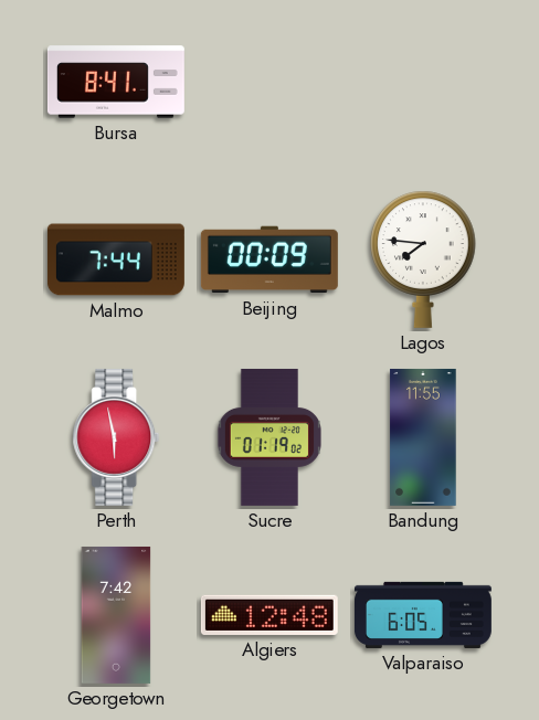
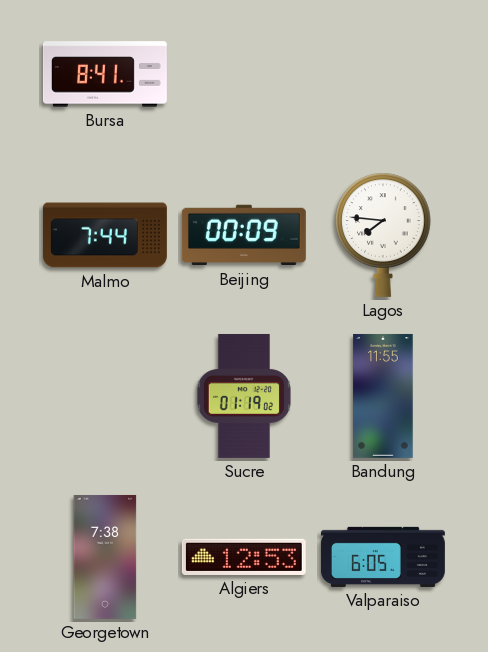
Perth: 5:58 -> none (116, 437)
Georgetown: 7:42 -> 7:38 (105, 557)
Algiers: 12:48 -> 12:53 (244, 557)
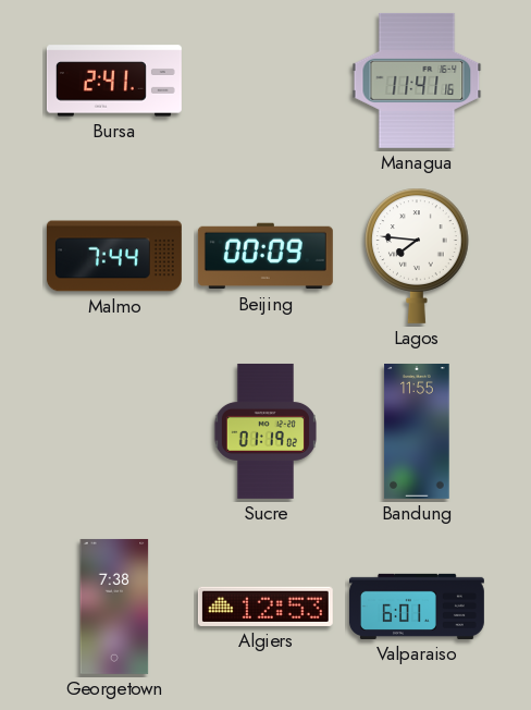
Bursa: 8:41 -> 2:41 (114, 81)
Managua: none -> 11:41 (417, 81)
Valparaiso: 6:05 -> 6:01 (417, 607)
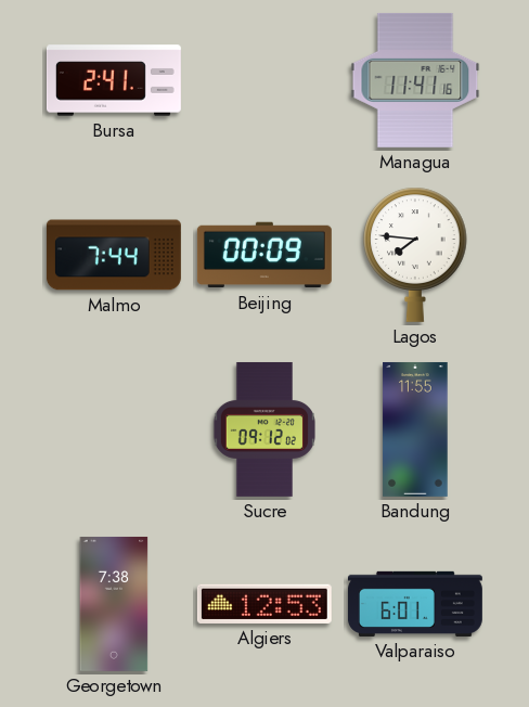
Sucre: 01:19 -> 09:12 (263, 429)
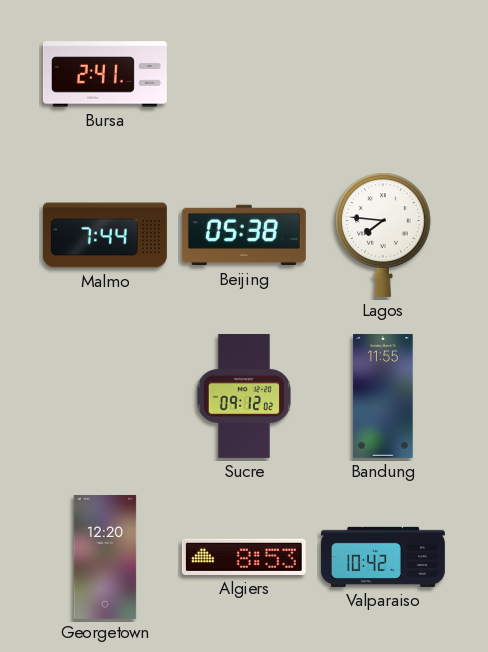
Managua: 11:41 -> none (415, 80)
Beijing: 00:09 -> 05:38 (244, 235)
Georgetown: 7:38 -> 12:20 (105, 557)
Algiers: 12:53 -> 8:53 (244, 557)
Valparaiso: 6:01 -> 10:42 (383, 557)
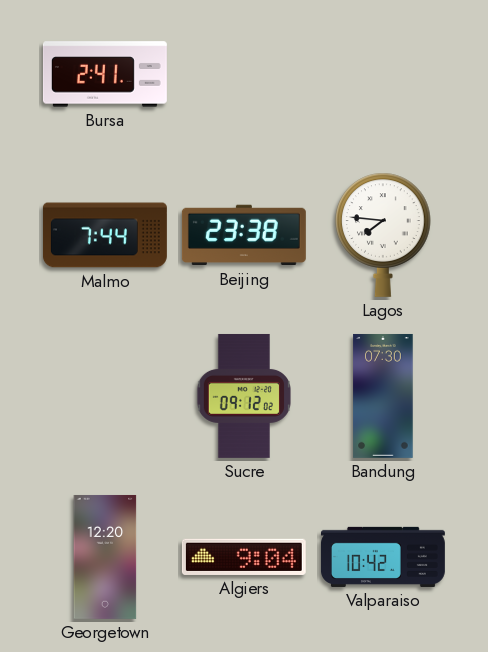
Beijing: 05:38 -> 23:38 (244, 235)
Bandung: 11:55 -> 07:30 (383, 396)
Algiers: 8:53 -> 9:04 (244, 557)
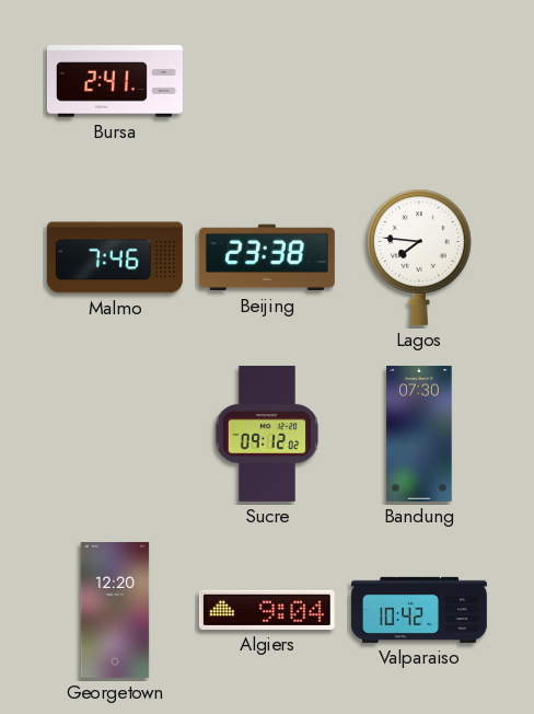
Malmo: 7:44 -> 7:46 (115, 257)
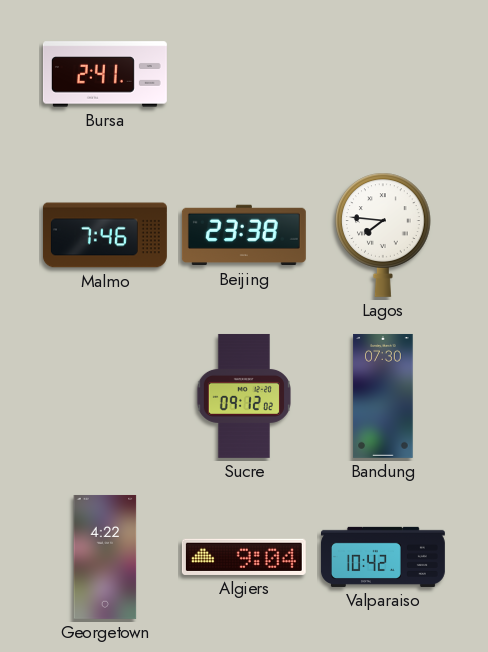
Georgetown: 12:20 -> 4:22 (105, 557)
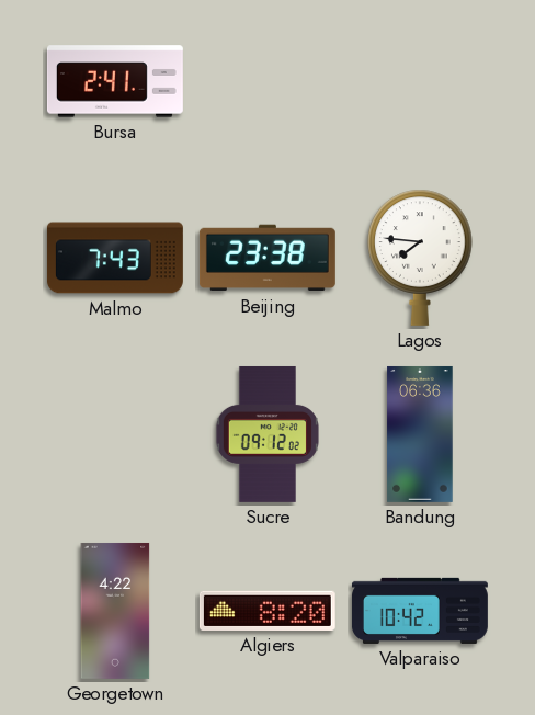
Malmo: 7:46 -> 7:43 (115, 258)
Bandung: 07:30 -> 06:36 (420, 434)
Algiers: 9:04 -> 8:20 (267, 611)
